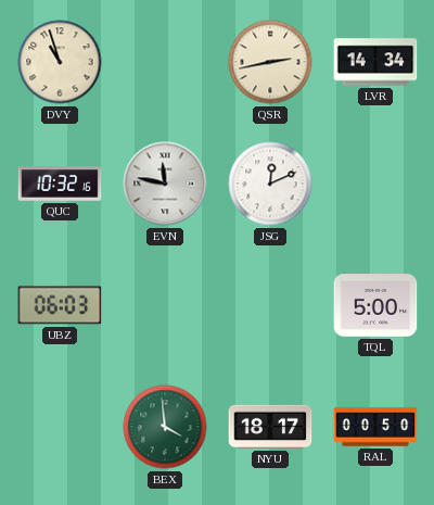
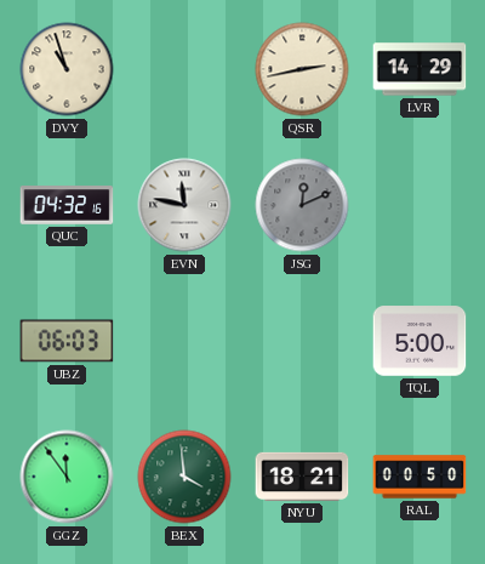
LVR: 14:34 -> 14:29 (420, 69)
QUC: 10:32 -> 04:32 (67, 205)
JSG dial: white -> grey (302, 205)
GGZ: none -> 11:54 (67, 477)
NYU: 18:17 -> 18:21 (302, 477)
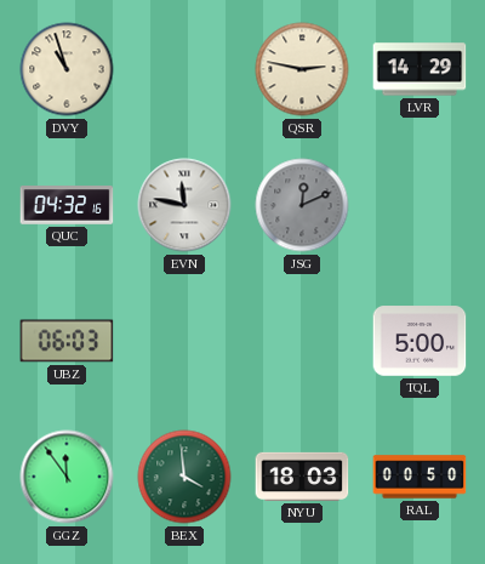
QSR: 2:43 -> 2:47 (302, 69)
NYU: 18:21 -> 18:03 (302, 477)
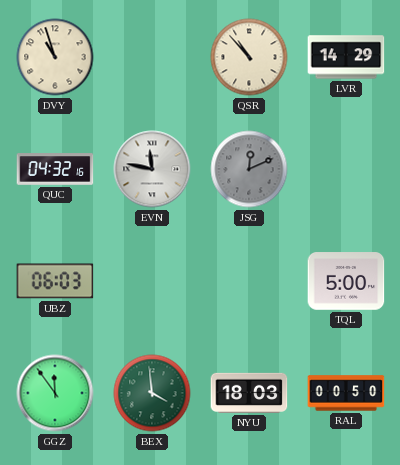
QSR: 2:47 -> 10:53 (249, 57)
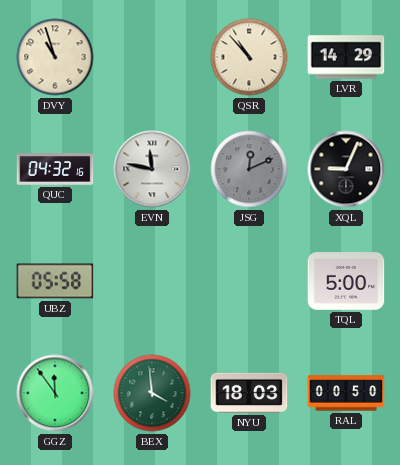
XQL: none -> 9:04 (346, 169)
UBZ: 06:03 -> 05:58 (55, 281)
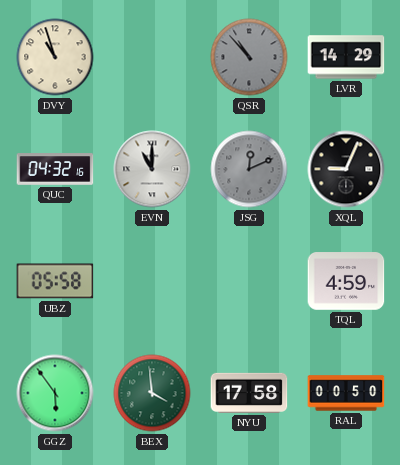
QSR dial: cream -> grey (249, 57)
EVN: 11:47 -> 11:00 (152, 169)
TQL: 5:00 -> 4:59 (346, 281)
GGZ: 11:54 -> 5:54 (55, 393)
NYU: 18:03 -> 17:58 (249, 393)
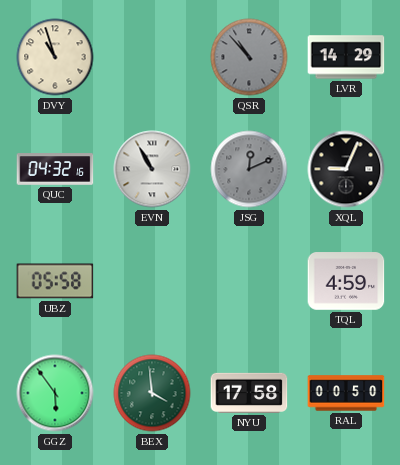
EVN: 11:00 -> 10:55 (152, 169)
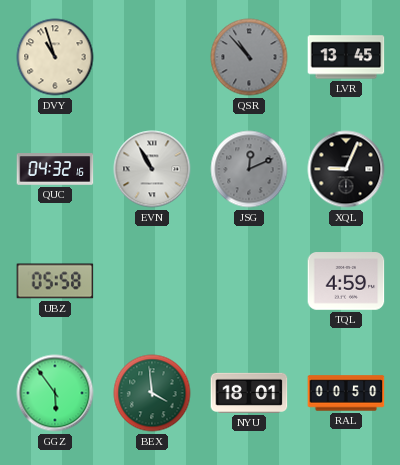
LVR: 14:29 -> 13:45 (346, 57)
NYU: 17:58 -> 18:01 (249, 393)
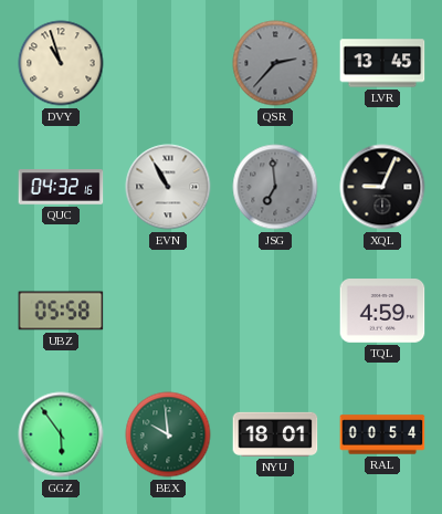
QSR: 10:53 -> 2:37 (275, 63)
JSG: 12:11 -> 6:59 (275, 187)
BEX: 3:59 -> 9:59 (168, 434)
RAL: 00:50 -> 00:54 (382, 434)
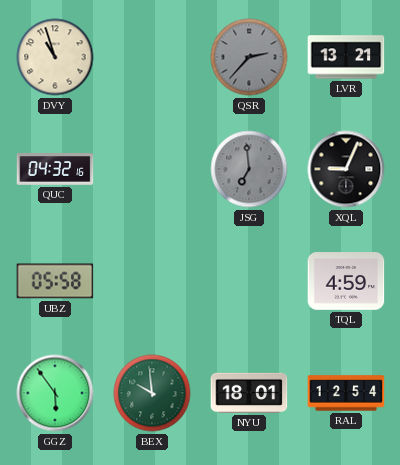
LVR: 13:45 -> 13:21 (346, 57)
EVN: 10:55 -> none (168, 187)
RAL: 00:54 -> 12:54 (346, 393)
